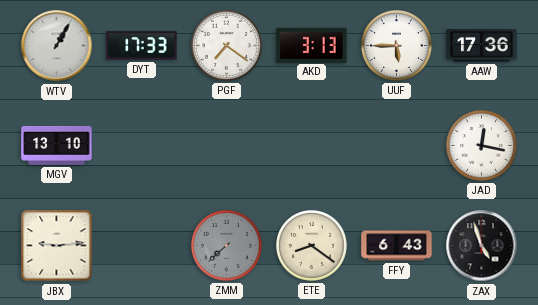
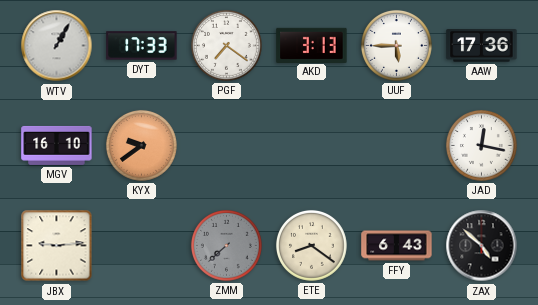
MGV: 13:10 -> 16:10 (57, 145)
KYX: none -> 9:39 (141, 145)
ZAX: 4:57 -> 4:52 (482, 246)
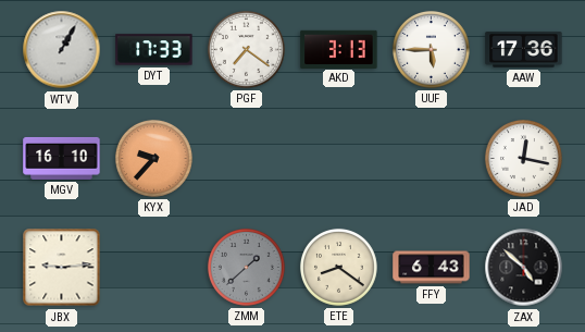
KYX: 9:39 -> 9:37 (153, 158)
ZMM: 7:38 -> 1:38 (246, 267)
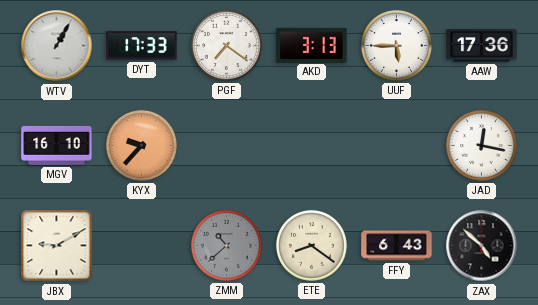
JBX: 9:14 -> 9:10 (57, 246)
ZMM: 1:38 -> 10:38 (226, 245)
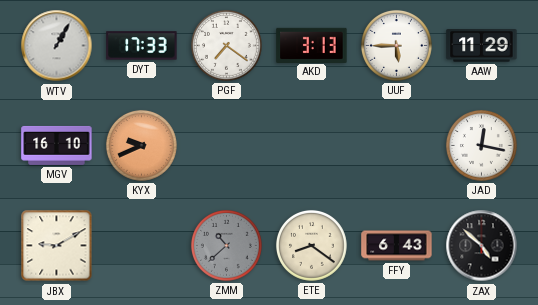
AAW: 17:36 -> 11:29 (482, 46)
KYX: 9:37 -> 9:41 (141, 145)
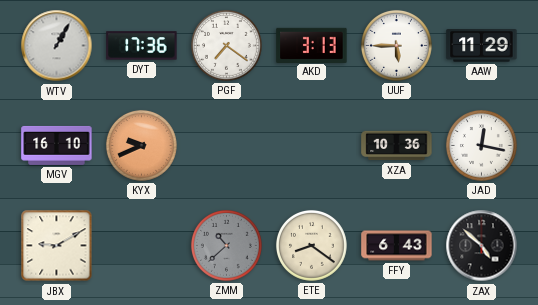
DYT: 17:33 -> 17:36 (142, 46)
XZA: none -> 10:36 (397, 146)
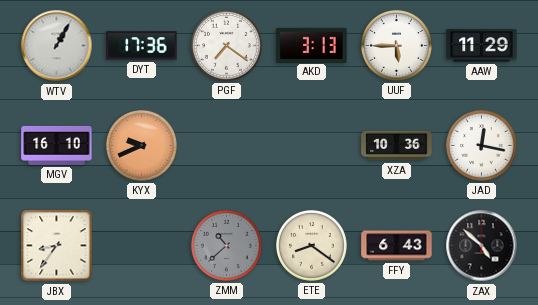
JBX: 9:10 -> 8:36 (57, 246)
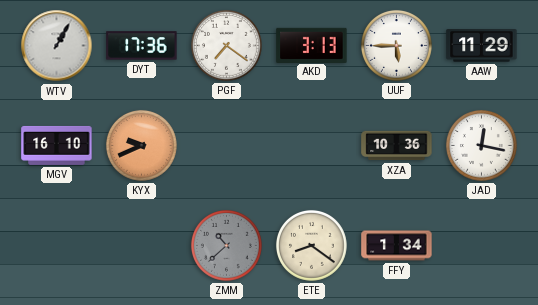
JBX: 8:36 -> none (57, 246)
FFY: 6:43 -> 1:34 (397, 246)
ZAX: 4:52 -> none (482, 246)
